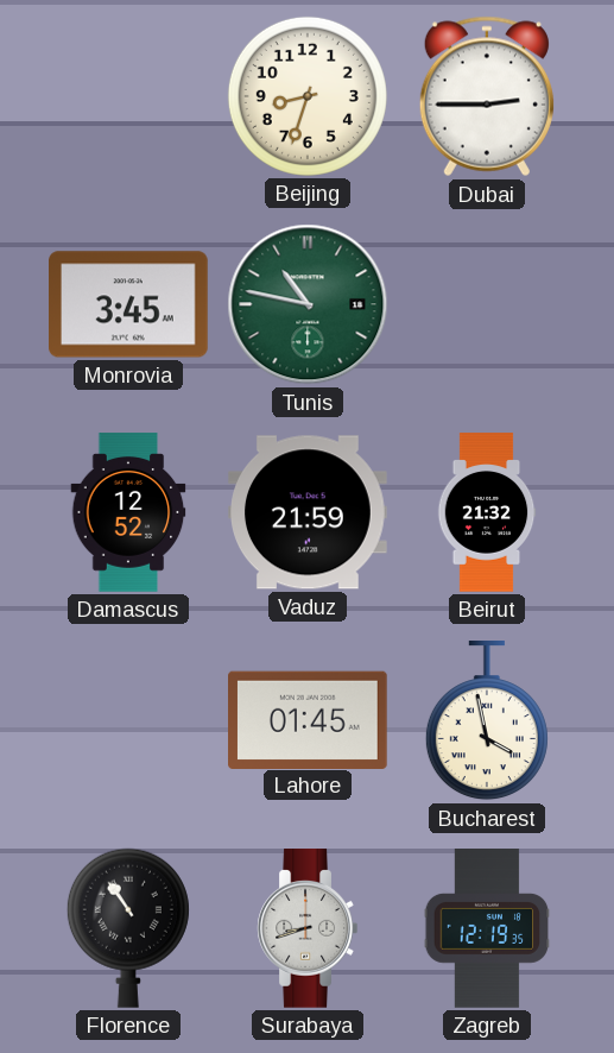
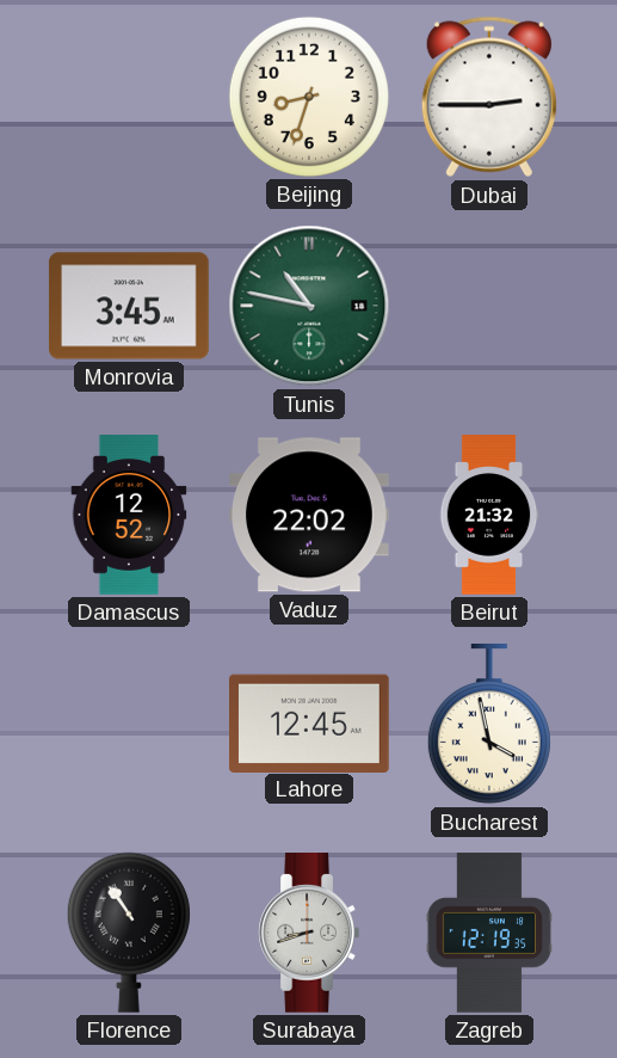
Vaduz: 21:59 -> 22:02 (310, 515)
Lahore: 01:45 -> 12:45 (310, 722)
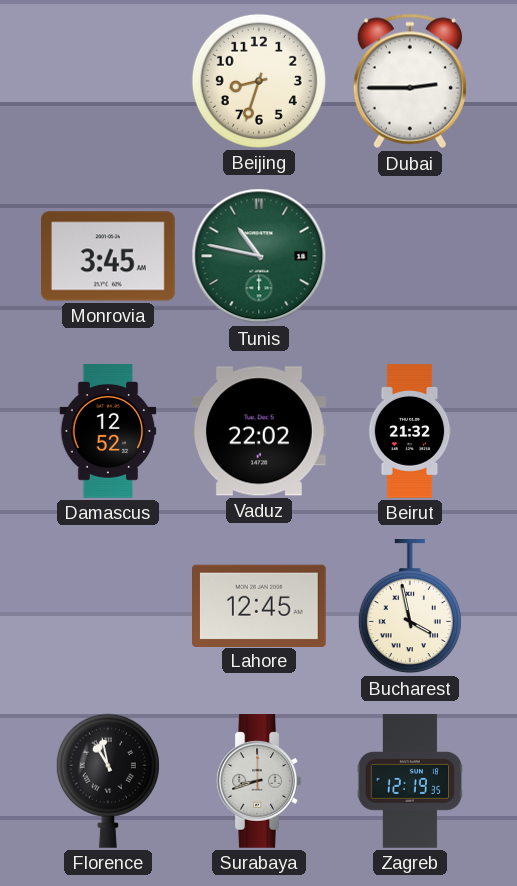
Florence: 10:54 -> 10:58 (108, 781)
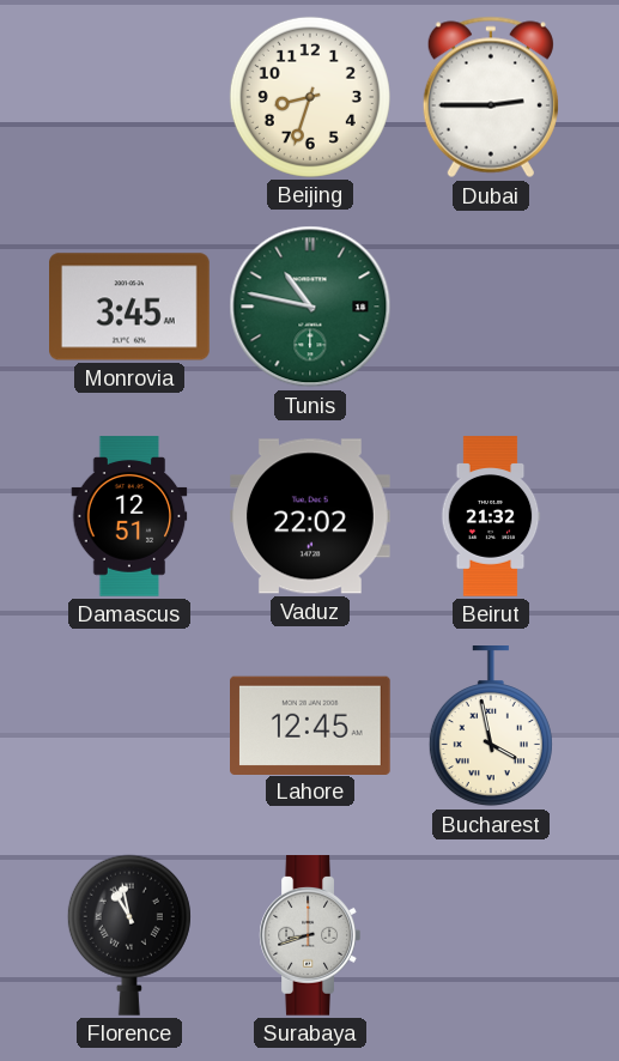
Damascus: 12:52 -> 12:51 (129, 516)
Zagreb: 12:19 -> none (410, 781)
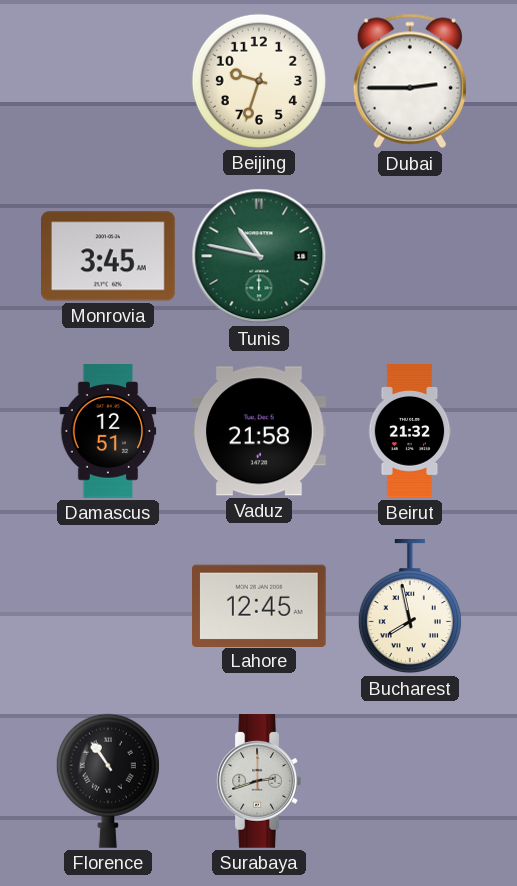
Beijing: 8:33 -> 9:33 (259, 81)
Vaduz: 22:02 -> 21:58 (260, 431)
Bucharest: 3:58 -> 7:58 (410, 607)
Florence: 10:58 -> 10:54 (108, 781)
Surabaya: 8:42 -> 2:42 (259, 781)
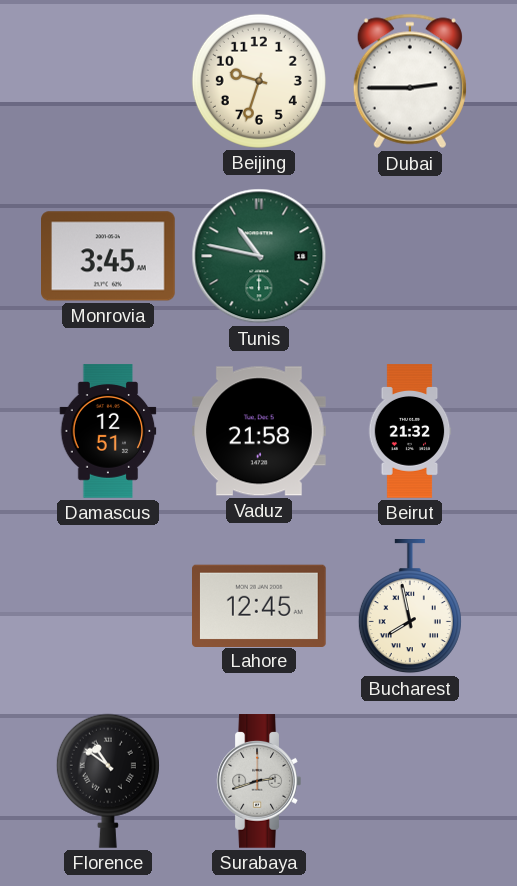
Florence: 10:54 -> 10:51 (108, 781)
